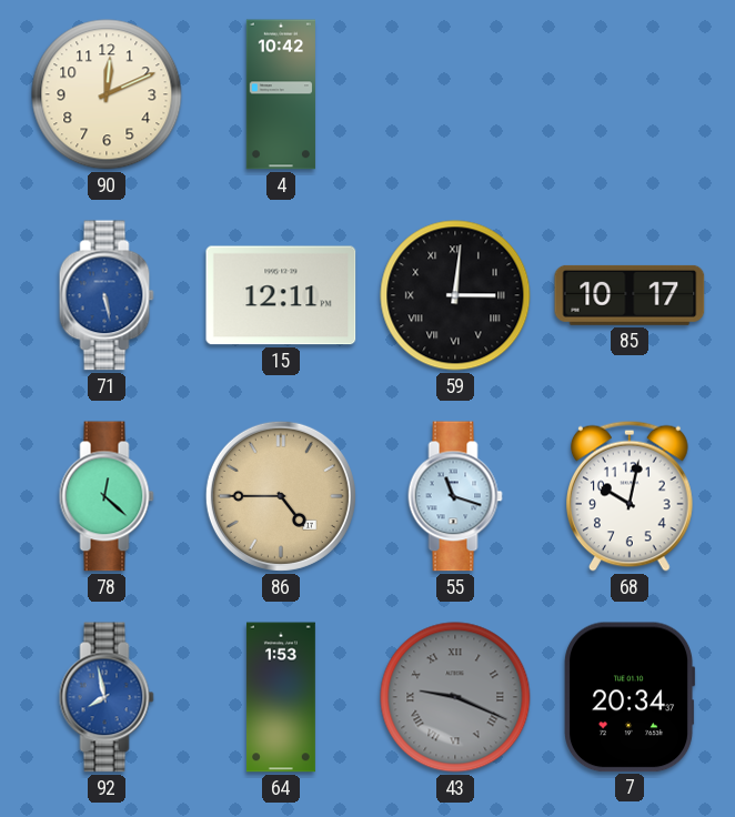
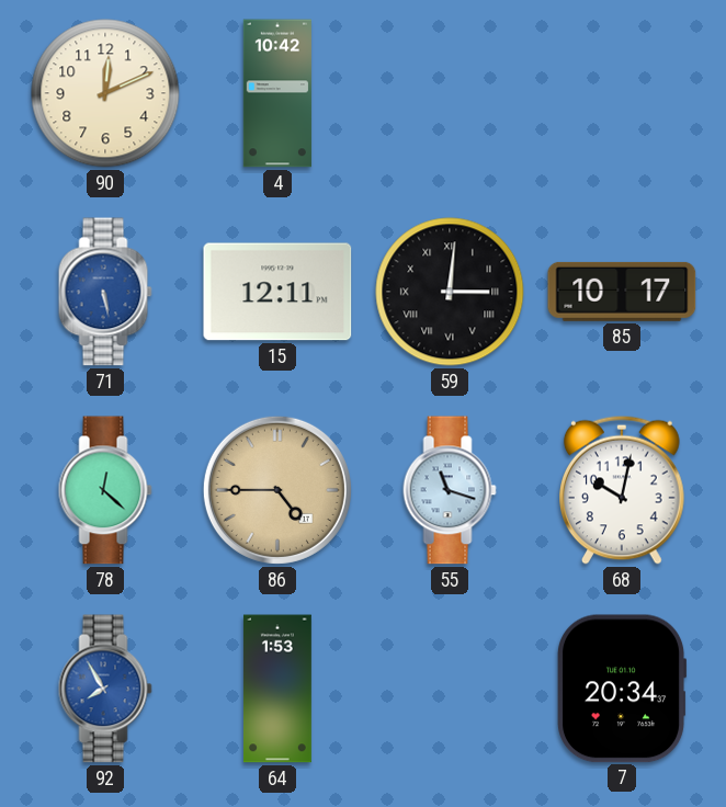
92: 7:58 -> 7:55 (105, 689)
43: 9:19 -> none (455, 697)
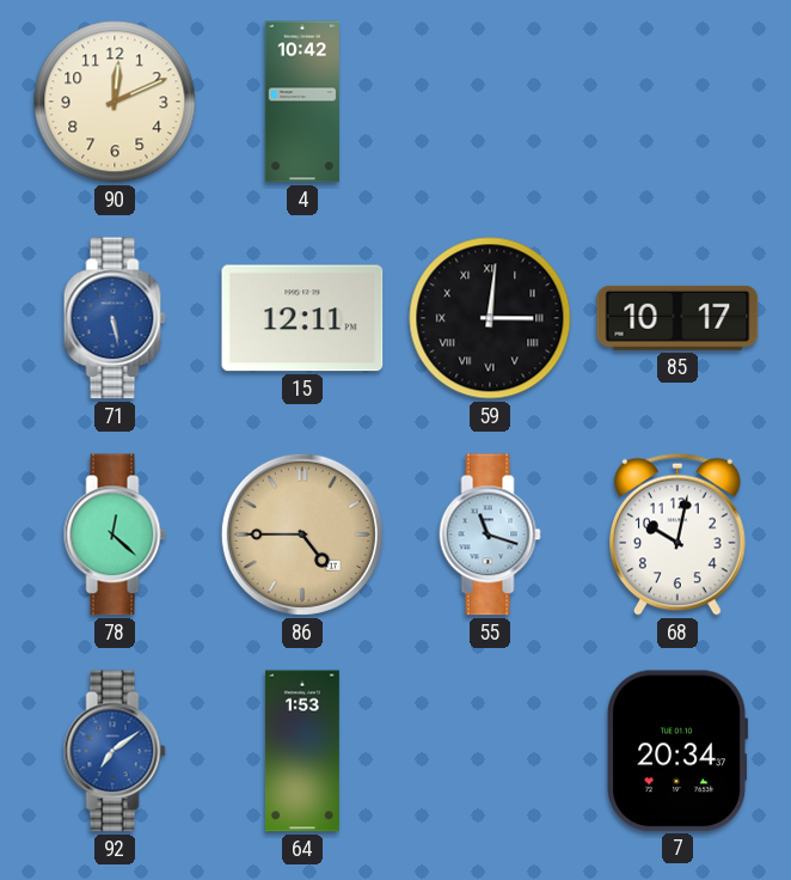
92: 7:55 -> 7:09 (115, 751)
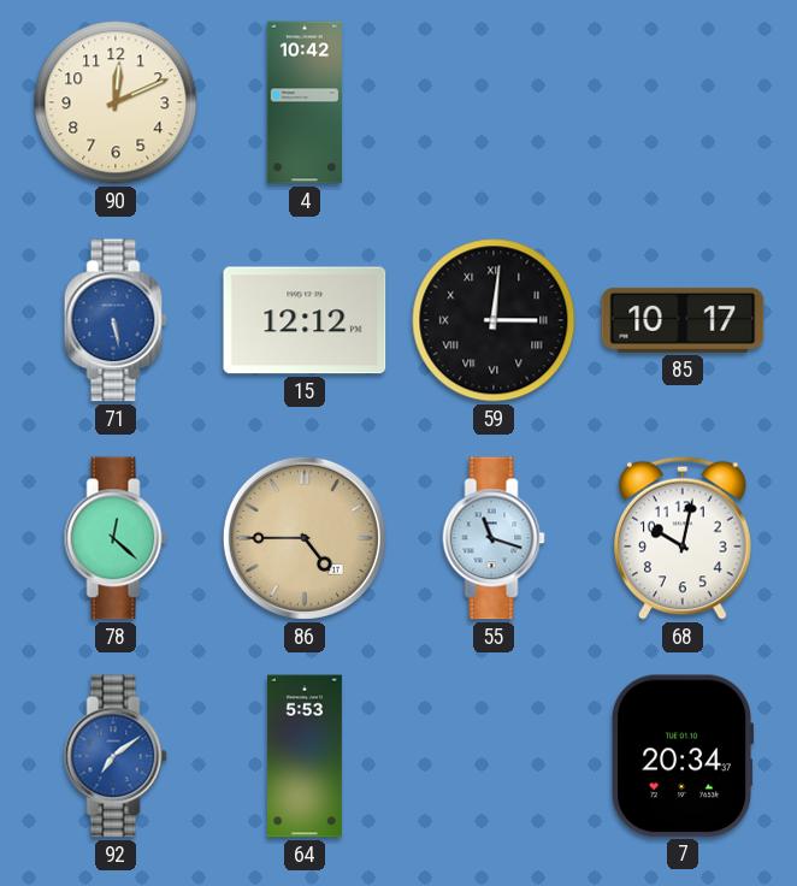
15: 12:11 -> 12:12 (305, 320)
64: 1:53 -> 5:53 (305, 756)
